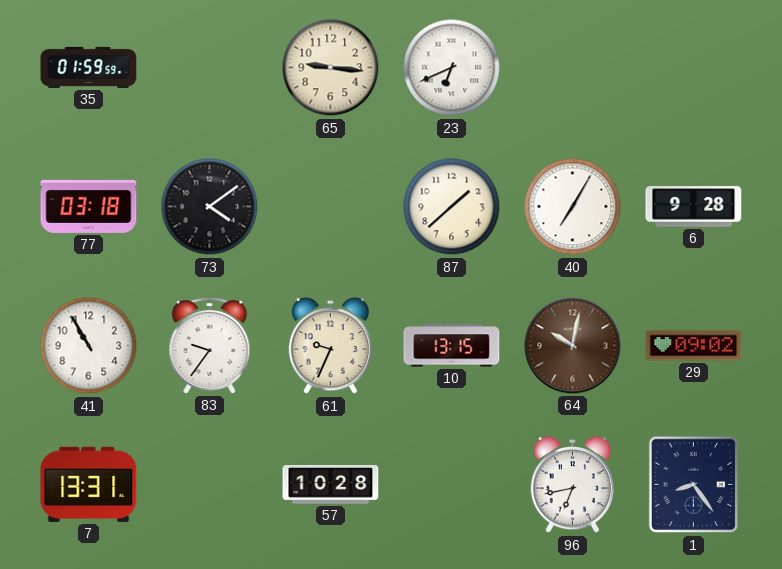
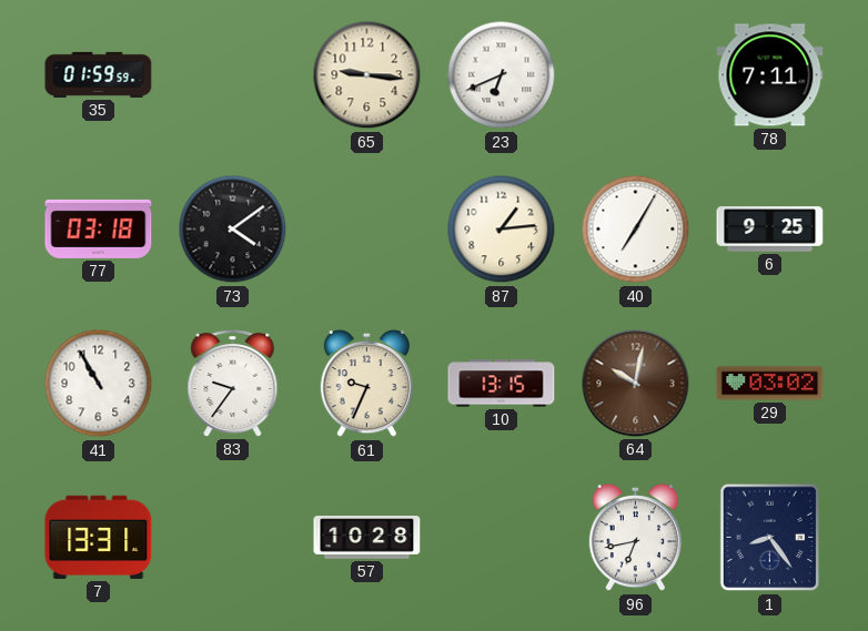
78: none -> 7:11 (770, 75)
87: 1:38 -> 1:14 (502, 230)
6: 9:28 -> 9:25 (770, 230)
29: 09:02 -> 03:02 (770, 384)
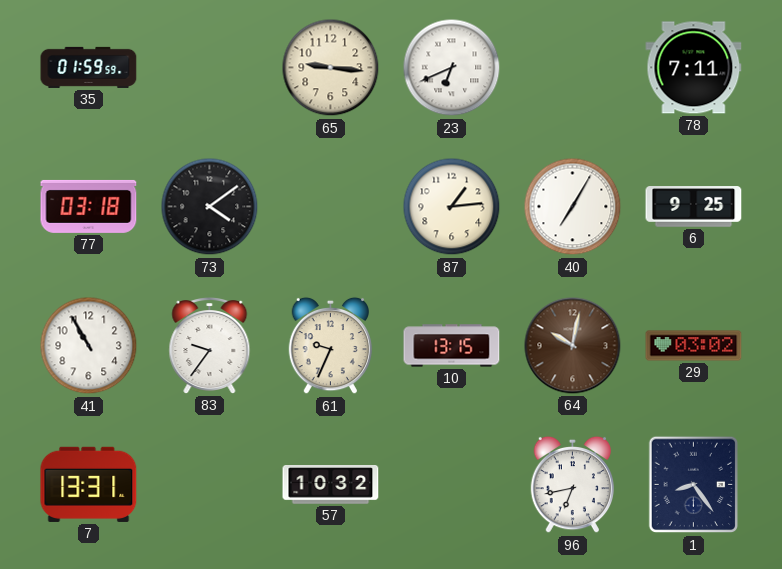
57: 10:28 -> 10:32 (331, 485)
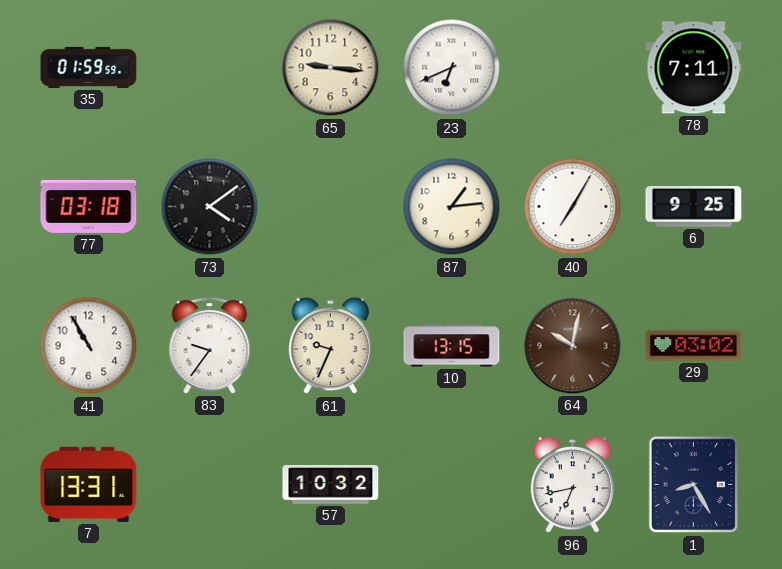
1: 8:24 -> 8:25 (694, 485)
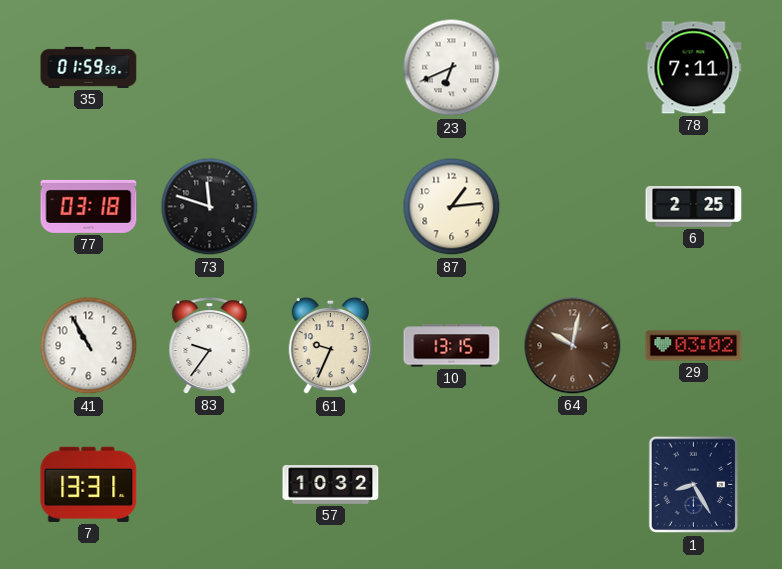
65: 9:16 -> none (331, 68)
73: 4:09 -> 11:48 (210, 207)
40: 7:05 -> none (573, 207)
6: 9:25 -> 2:25 (694, 207)
96: 6:43 -> none (572, 485)
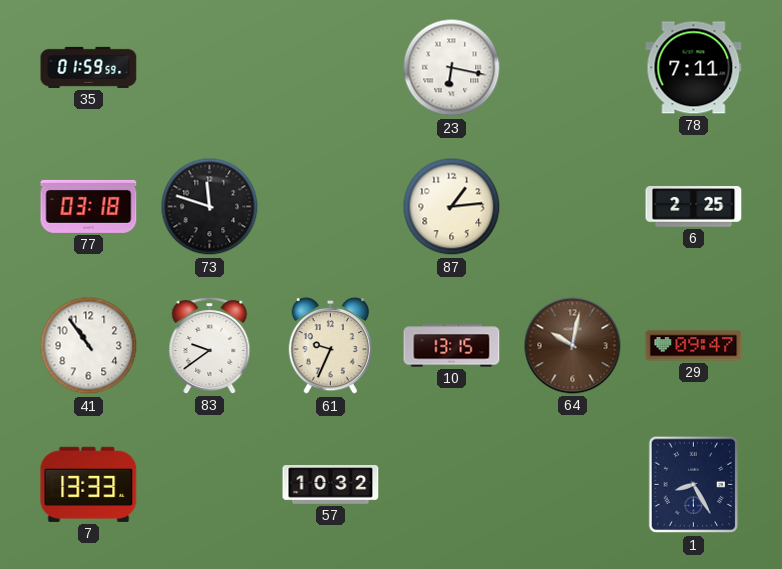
23: 6:41 -> 6:17 (452, 68)
41: 10:55 -> 10:54 (89, 346)
83: 9:36 -> 9:39 (210, 346)
29: 03:02 -> 09:47 (694, 346)
7: 13:31 -> 13:33 (89, 484)
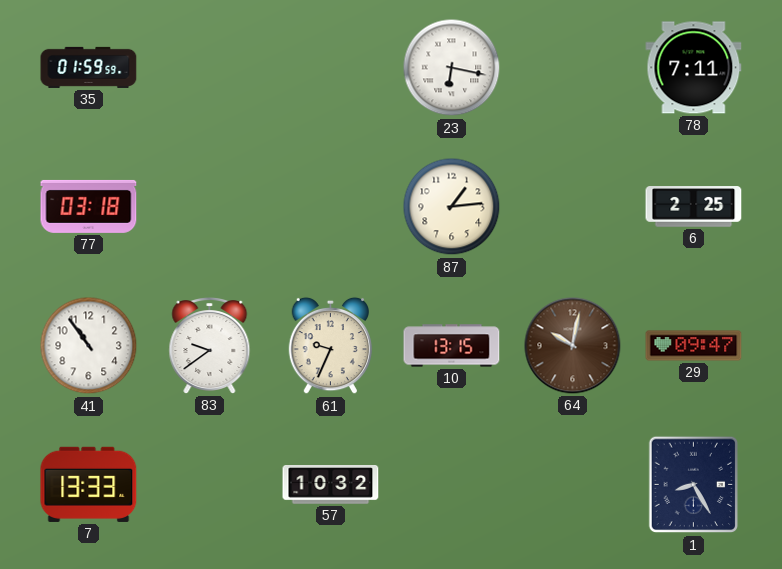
73: 11:48 -> none (210, 207)
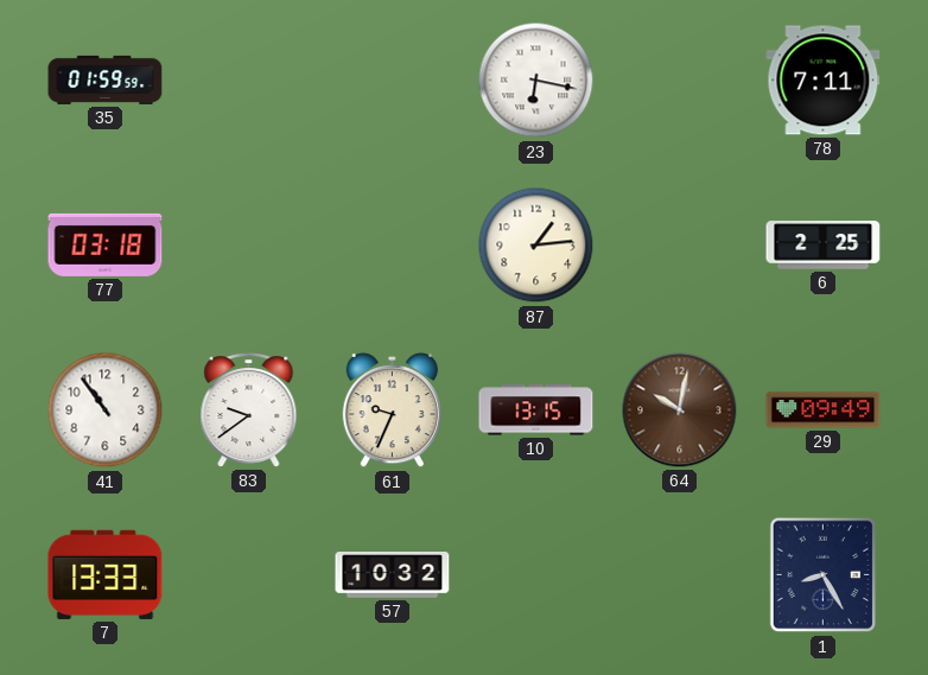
29: 09:47 -> 09:49 (824, 410)
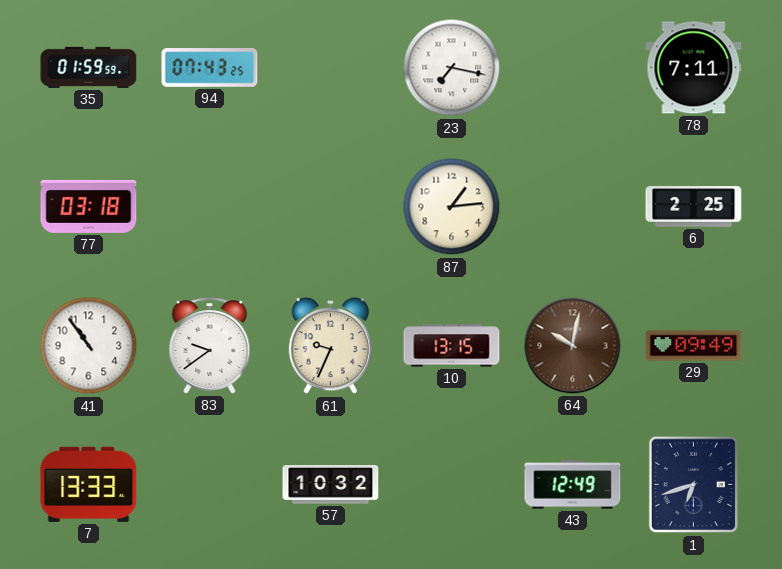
94: none -> 07:43 (210, 68)
23: 6:17 -> 7:17 (452, 68)
43: none -> 12:49 (573, 485)
1: 8:25 -> 6:42 (694, 485)
